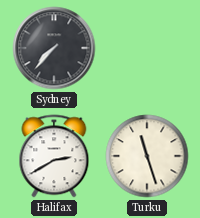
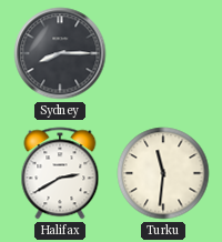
Sydney: 7:37 -> 8:15 (60, 53)
Turku: 11:27 -> 11:31 (163, 173)
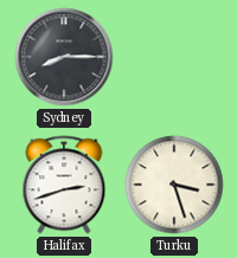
Halifax: 2:40 -> 2:42 (64, 185)
Turku: 11:31 -> 3:27 (174, 185)
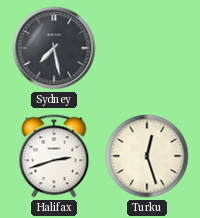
Sydney: 8:15 -> 7:28 (54, 48)
Turku: 3:27 -> 12:27 (147, 156)
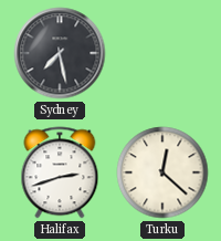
Turku: 12:27 -> 12:22 (162, 172)
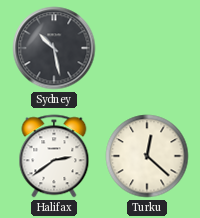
Sydney: 7:28 -> 10:28 (54, 48)
Halifax: 2:42 -> 2:39 (54, 156)
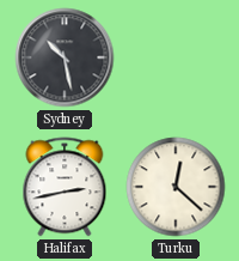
Halifax: 2:39 -> 2:43 (65, 187)
